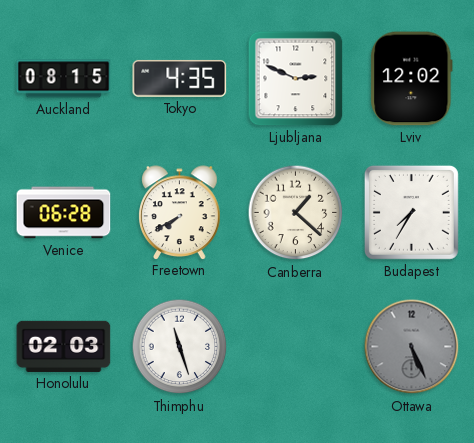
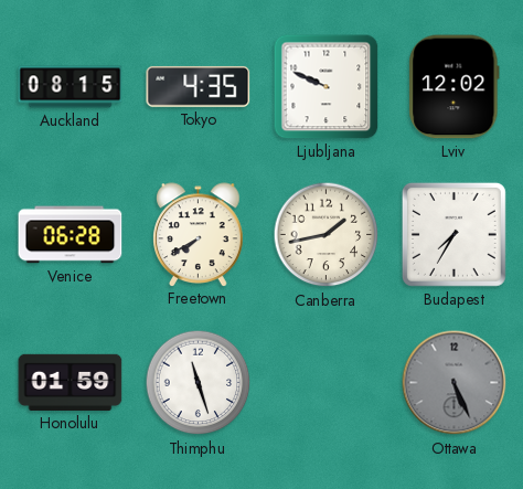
Ljubljana: 2:49 -> 9:49 (327, 87)
Canberra: 1:22 -> 1:43 (327, 235)
Honolulu: 02:03 -> 01:59 (71, 382)
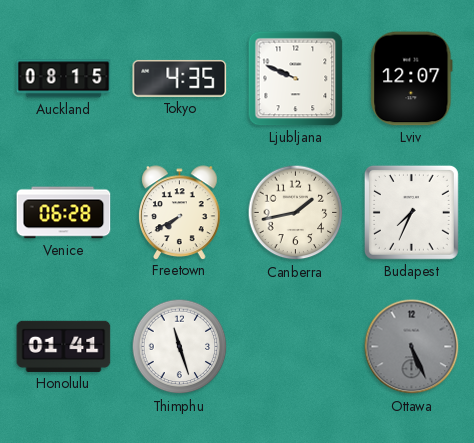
Lviv: 12:02 -> 12:07 (412, 79)
Budapest: 7:35 -> 7:34 (411, 212)
Honolulu: 01:59 -> 01:41 (64, 346)
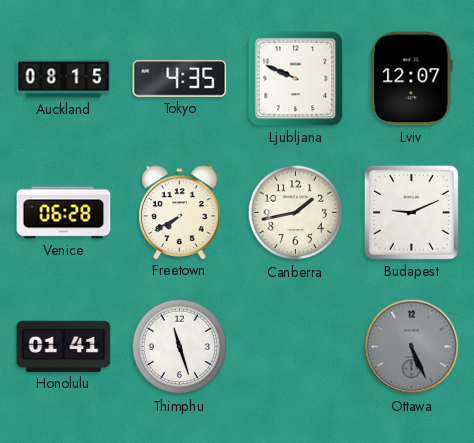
Budapest: 7:34 -> 9:11 (411, 212)
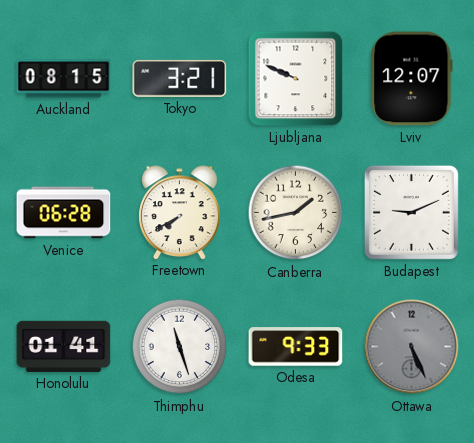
Tokyo: 4:35 -> 3:21 (180, 78)
Odesa: none -> 9:33 (296, 347)
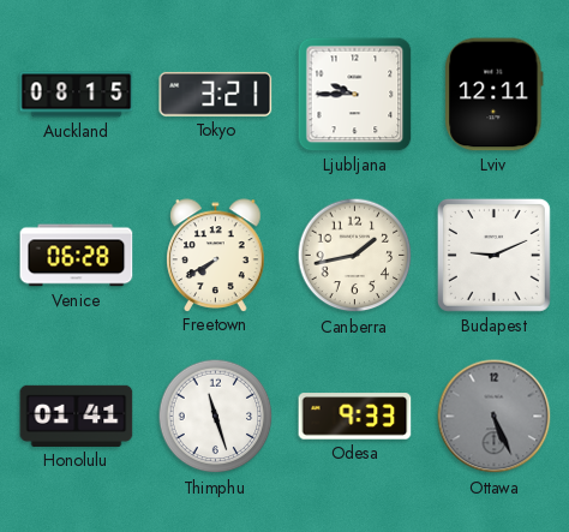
Ljubljana: 9:49 -> 9:45 (355, 95)
Lviv: 12:07 -> 12:11 (495, 95)
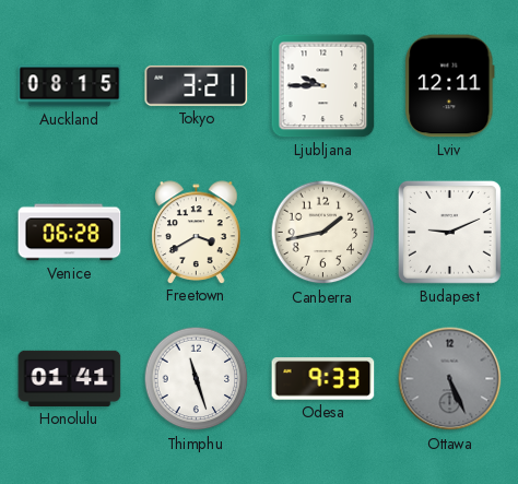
Freetown: 7:40 -> 3:40 (197, 232)
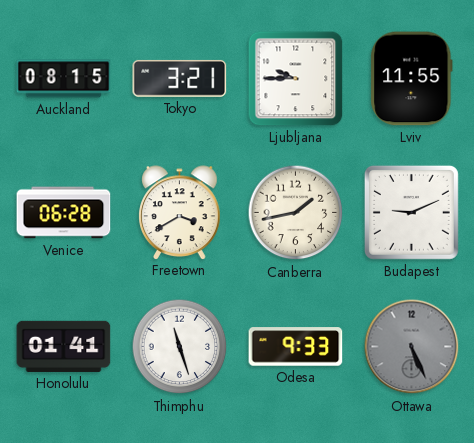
Lviv: 12:11 -> 11:55 (412, 79)
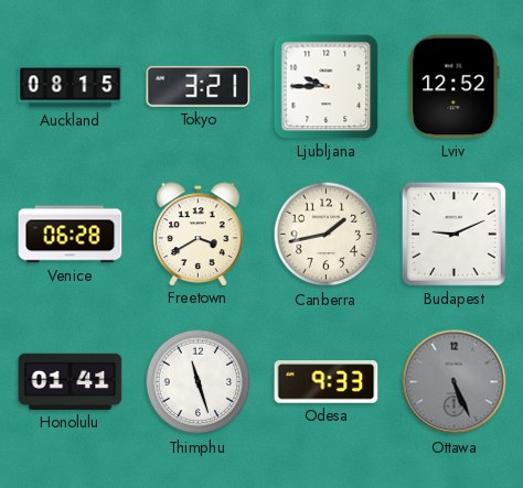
Lviv: 11:55 -> 12:52 (455, 87)
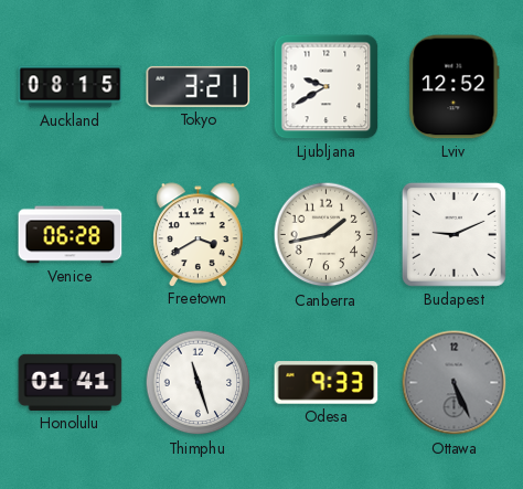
Ljubljana: 9:45 -> 9:40 (327, 87)
